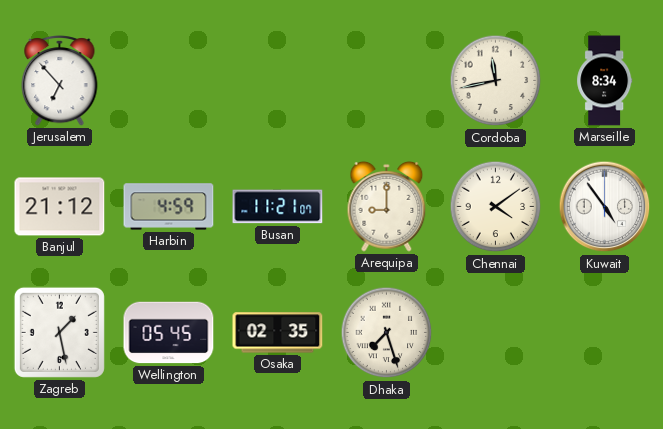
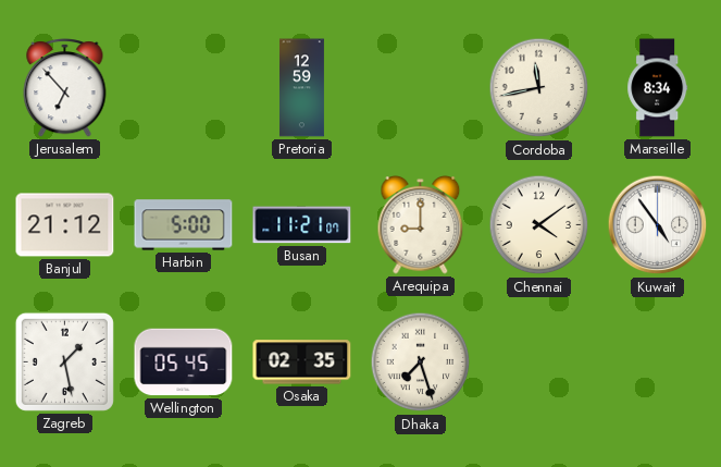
Pretoria: none -> 12:59 (301, 88)
Harbin: 4:59 -> 5:00 (184, 225)
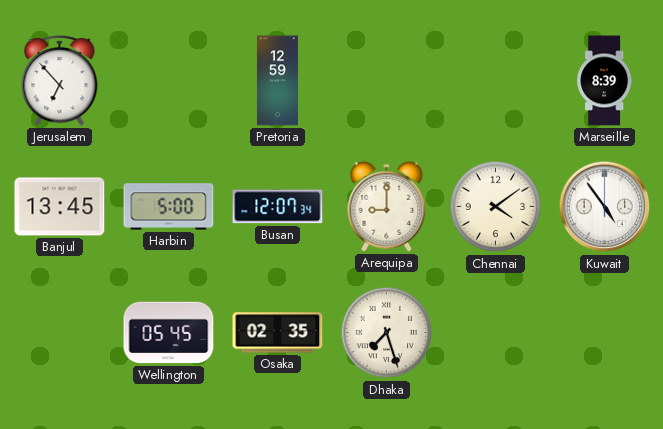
Cordoba: 11:43 -> none (539, 88)
Marseille: 8:34 -> 8:39 (605, 81)
Banjul: 21:12 -> 13:45 (60, 207)
Busan: 11:21 -> 12:07 (278, 207)
Zagreb: 1:28 -> none (64, 361)
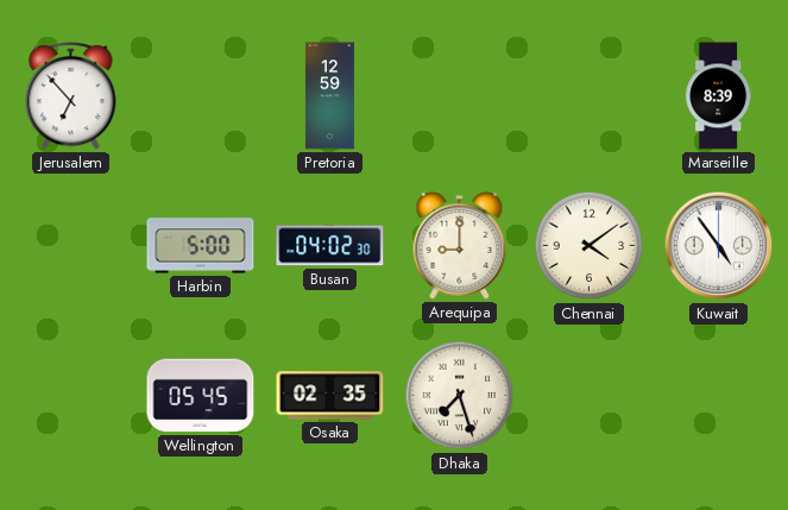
Banjul: 13:45 -> none (60, 207)
Busan: 12:07 -> 04:02 (330, 246)
